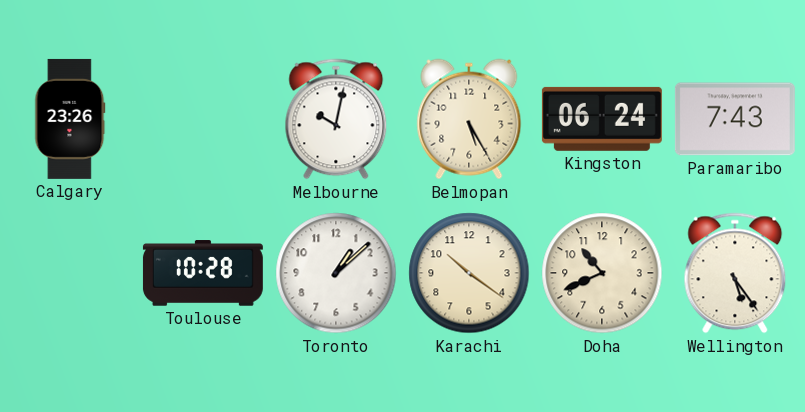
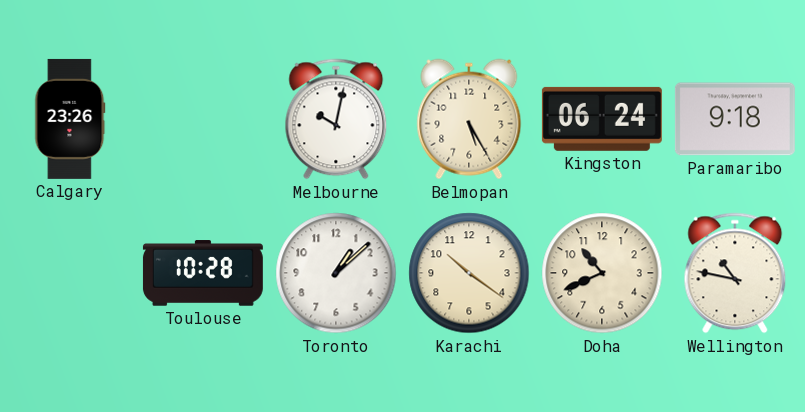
Paramaribo: 7:43 -> 9:18 (735, 119)
Wellington: 5:24 -> 10:47 (735, 273)
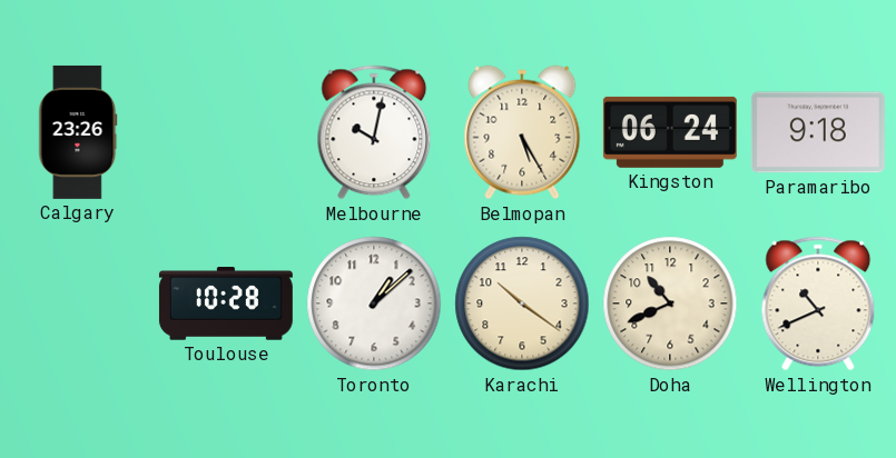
Wellington: 10:47 -> 10:41 (818, 303)
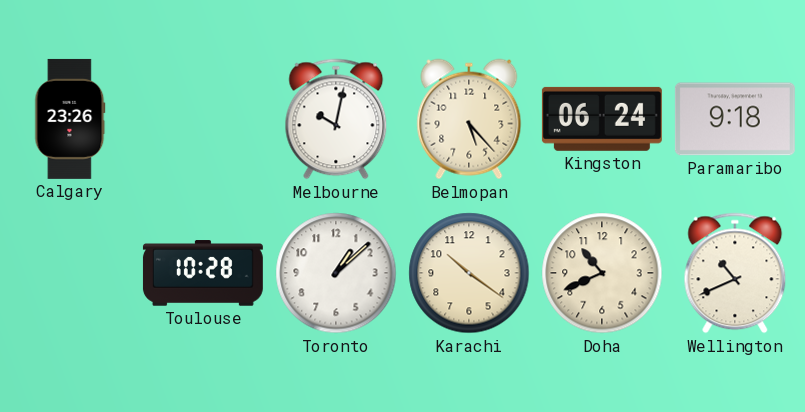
Belmopan: 5:25 -> 5:23 (469, 119)
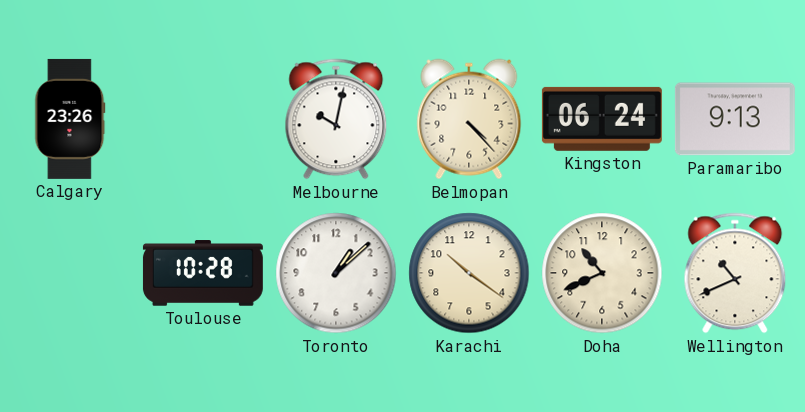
Belmopan: 5:23 -> 4:23 (469, 119)
Paramaribo: 9:18 -> 9:13 (735, 119)
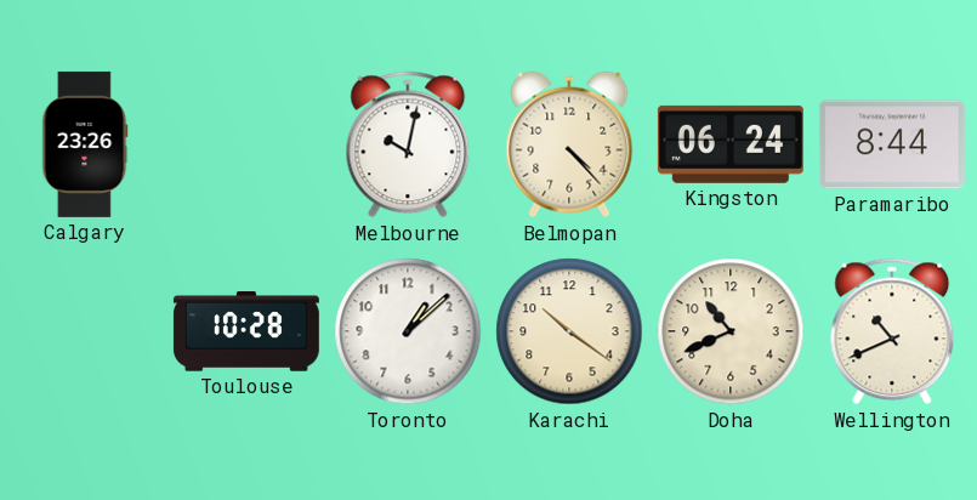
Paramaribo: 9:13 -> 8:44 (892, 144)
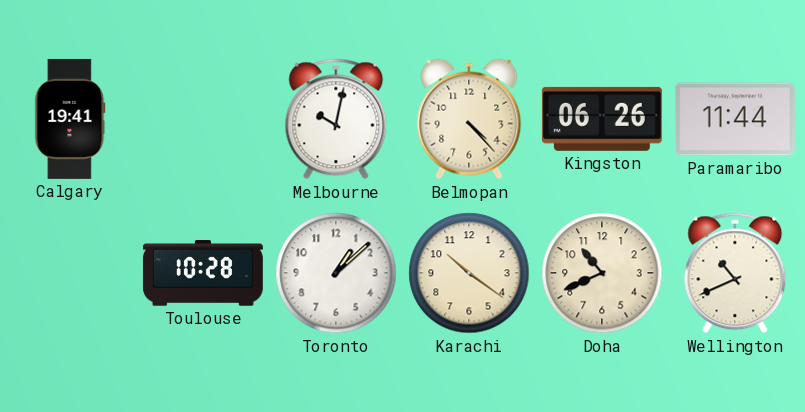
Calgary: 23:26 -> 19:41 (70, 119)
Kingston: 06:24 -> 06:26 (602, 119)
Paramaribo: 8:44 -> 11:44 (735, 119)
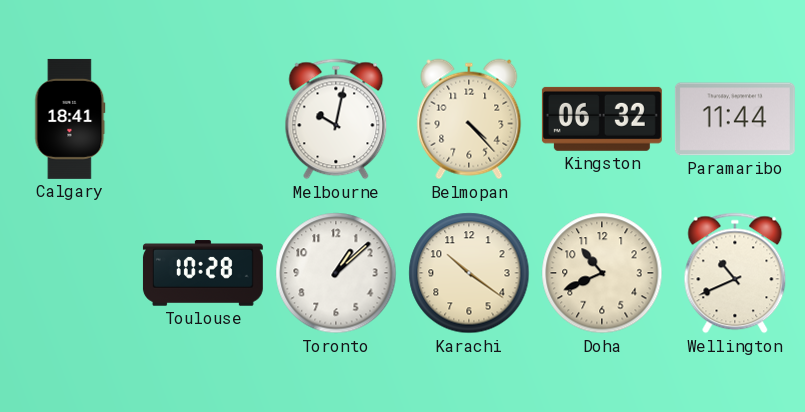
Calgary: 19:41 -> 18:41 (70, 119)
Kingston: 06:26 -> 06:32 (602, 119)
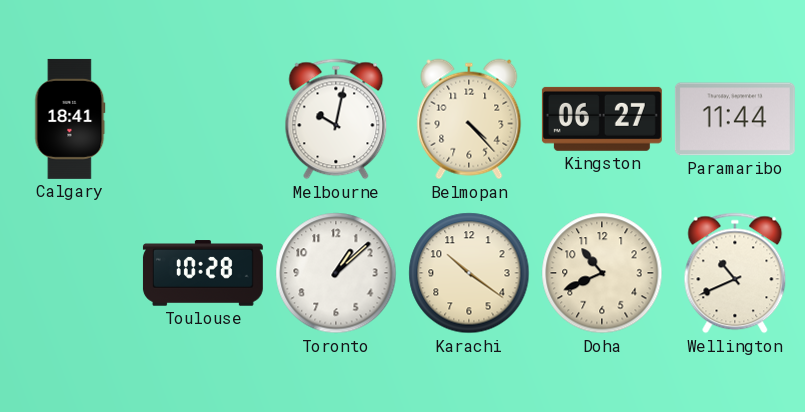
Kingston: 06:32 -> 06:27 (602, 119)
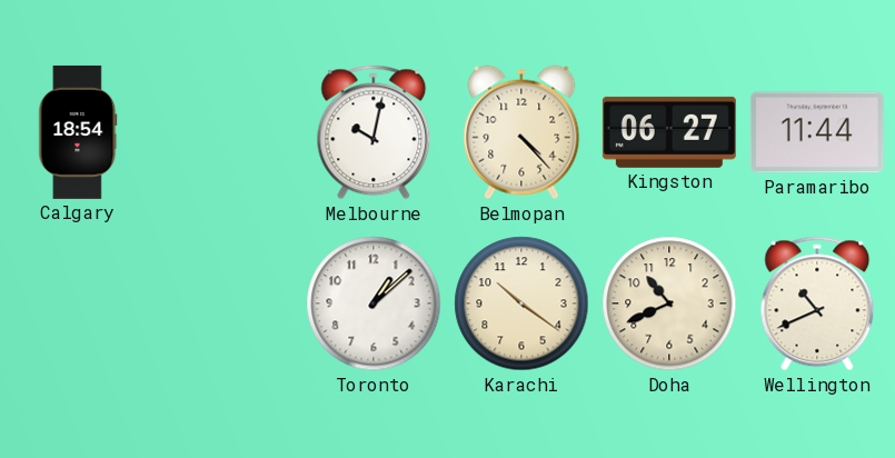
Calgary: 18:41 -> 18:54 (78, 132)
Toulouse: 10:28 -> none (203, 273)
